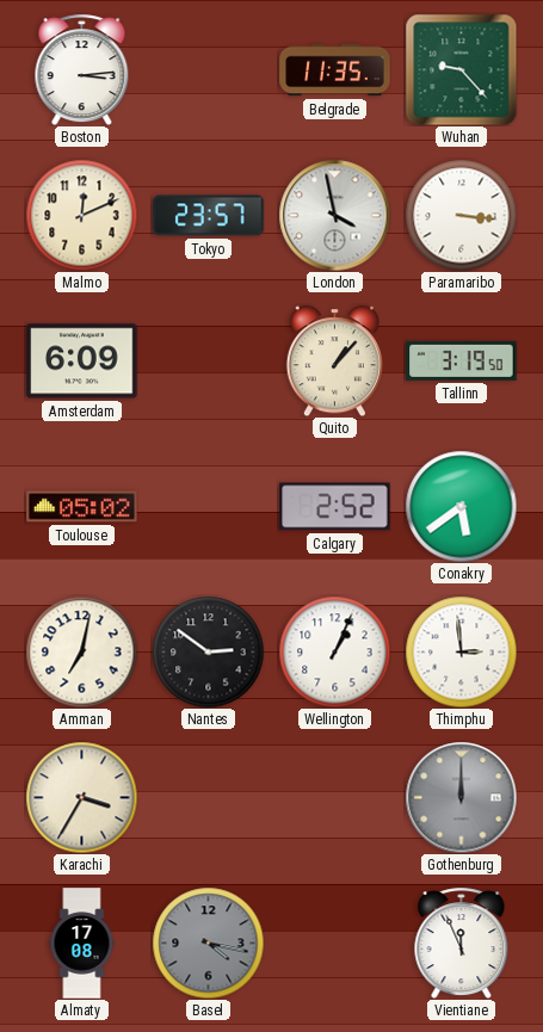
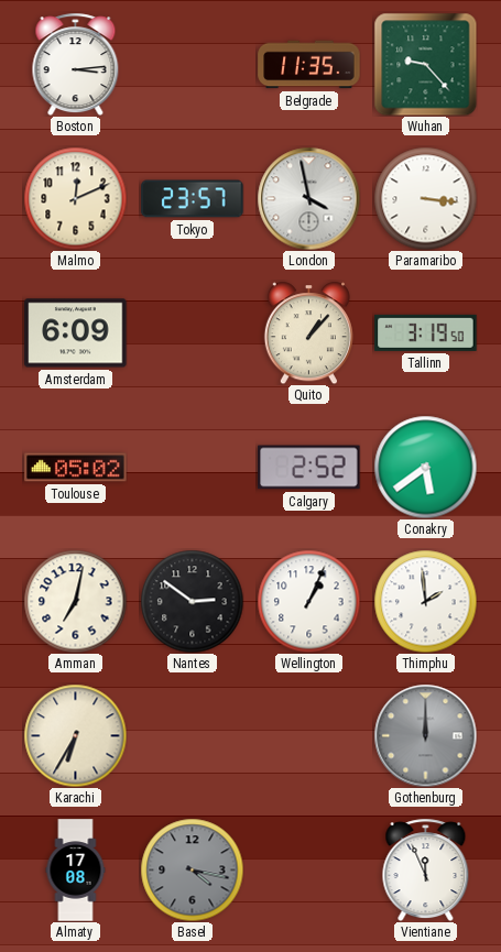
Thimphu: 2:59 -> 1:59 (425, 601)
Karachi: 3:35 -> 6:35 (75, 735)
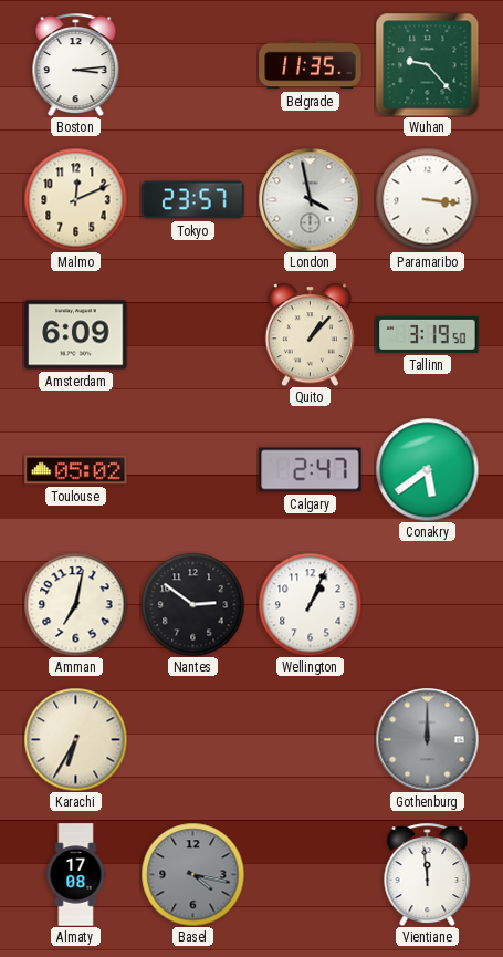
Calgary: 2:52 -> 2:47 (311, 470)
Thimphu: 1:59 -> none (425, 601)
Vientiane: 11:56 -> 11:59 (428, 874)
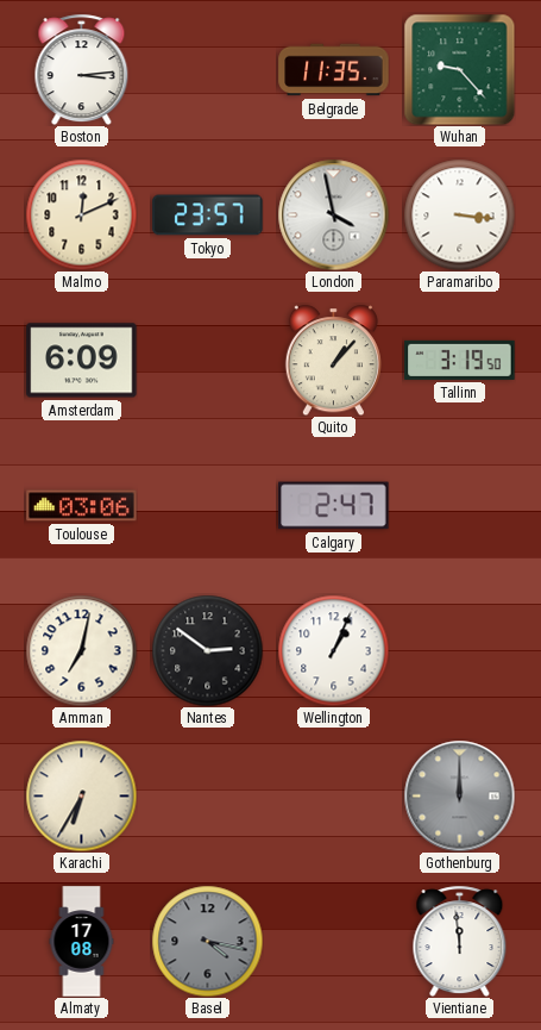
Toulouse: 05:02 -> 03:06 (82, 506)
Conakry: 5:39 -> none (427, 469)
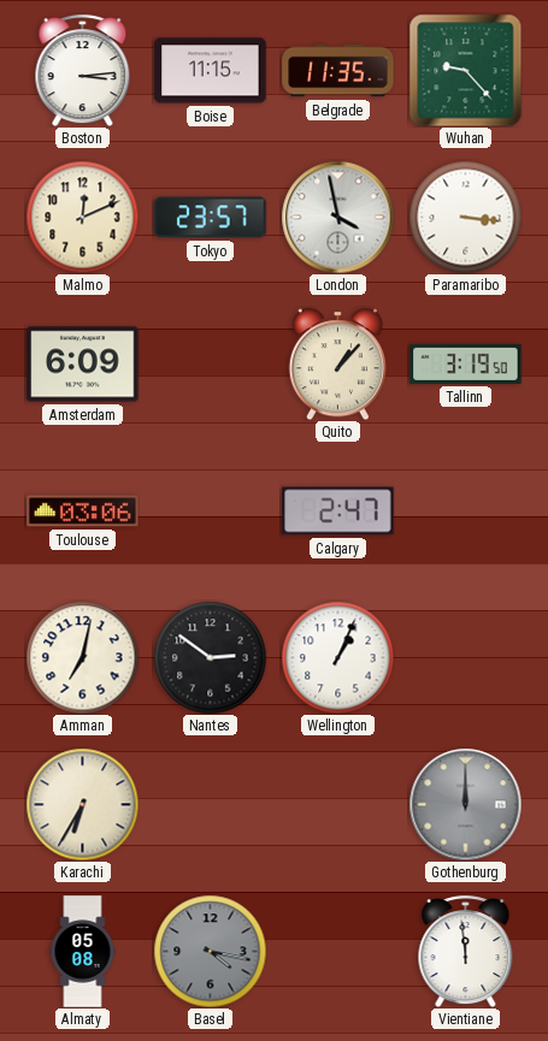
Boise: none -> 11:15 (211, 71)
Almaty: 17:08 -> 05:08 (83, 952)
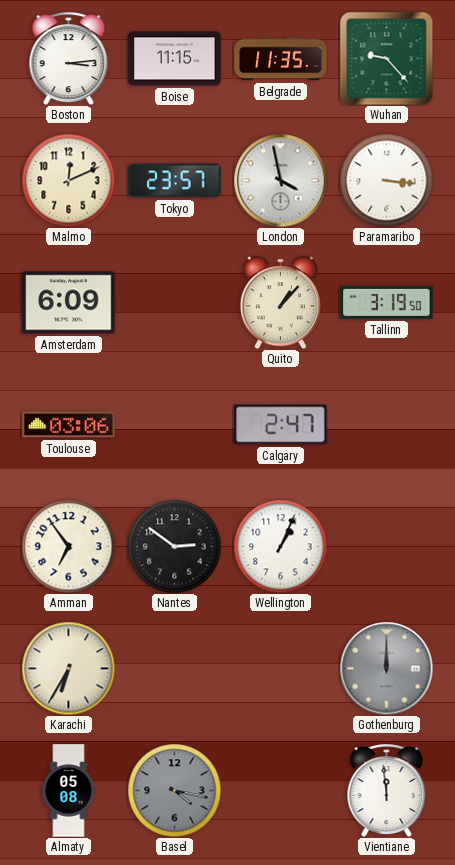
Amman: 7:02 -> 6:54 (68, 546)
